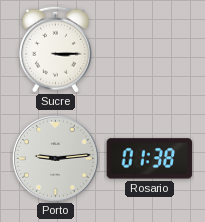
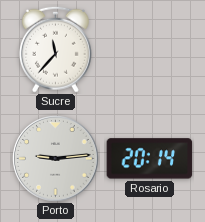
Sucre: 3:15 -> 11:37 (55, 49)
Rosario: 01:38 -> 20:14 (150, 159)
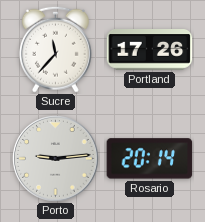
Portland: none -> 17:26 (150, 50)
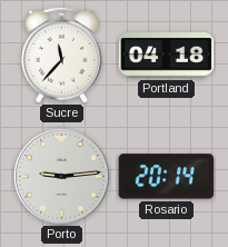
Portland: 17:26 -> 04:18 (167, 56)
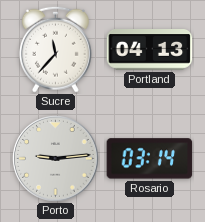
Portland: 04:18 -> 04:13 (150, 50)
Rosario: 20:14 -> 03:14 (150, 159)
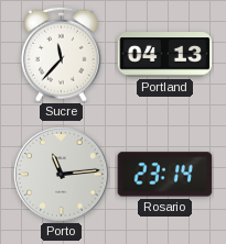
Porto: 9:14 -> 11:14 (62, 175)
Rosario: 03:14 -> 23:14 (165, 175)
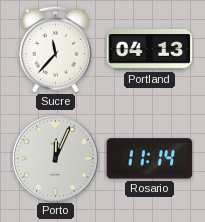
Porto: 11:14 -> 12:04 (56, 159)
Rosario: 23:14 -> 11:14 (150, 159)
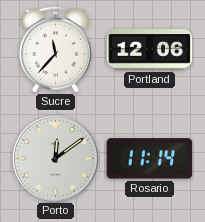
Portland: 04:13 -> 12:06 (150, 50)
Porto: 12:04 -> 12:09 (56, 159)
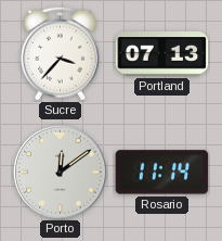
Sucre: 11:37 -> 3:37 (60, 53)
Portland: 12:06 -> 07:13 (162, 54)
